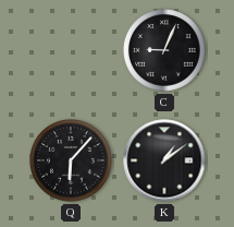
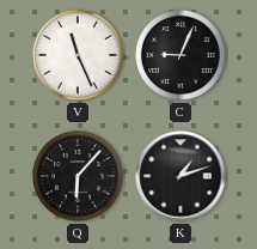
V: none -> 11:26 (78, 55)
K: 1:09 -> 1:12 (180, 176)
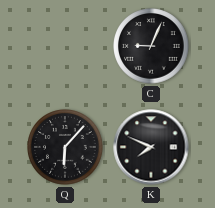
V: 11:26 -> none (78, 55)
K: 1:12 -> 7:49 (151, 147)
